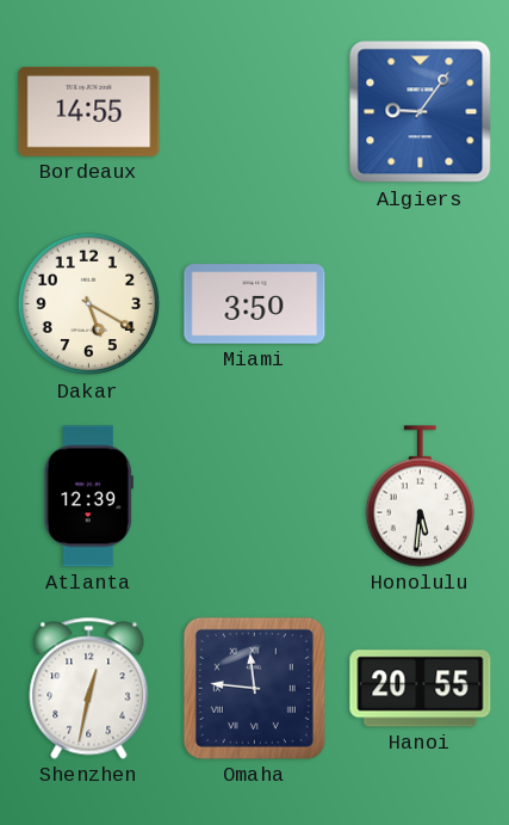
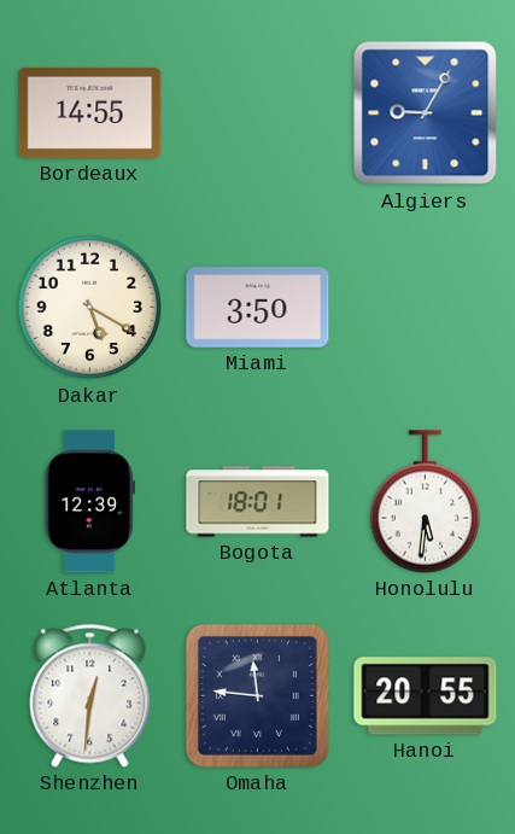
Algiers: 9:06 -> 9:05 (426, 113)
Bogota: none -> 18:01 (258, 502)
Shenzhen: 12:32 -> 12:31 (90, 696)
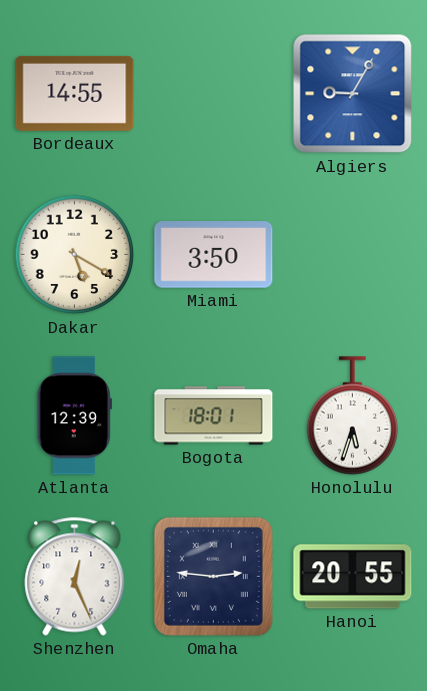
Honolulu: 5:31 -> 5:33 (353, 416)
Shenzhen: 12:31 -> 12:26 (75, 577)
Omaha: 11:46 -> 2:46 (213, 576)
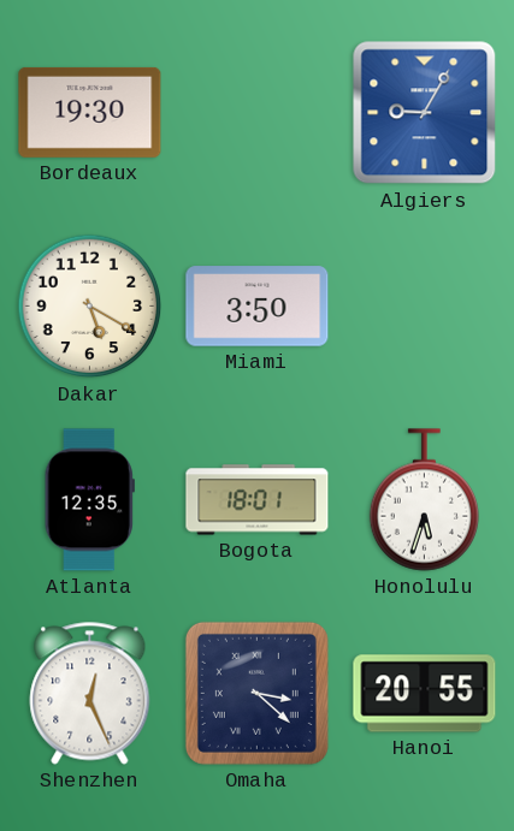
Bordeaux: 14:55 -> 19:30 (90, 112)
Atlanta: 12:39 -> 12:35 (89, 500)
Omaha: 2:46 -> 3:22 (256, 693)
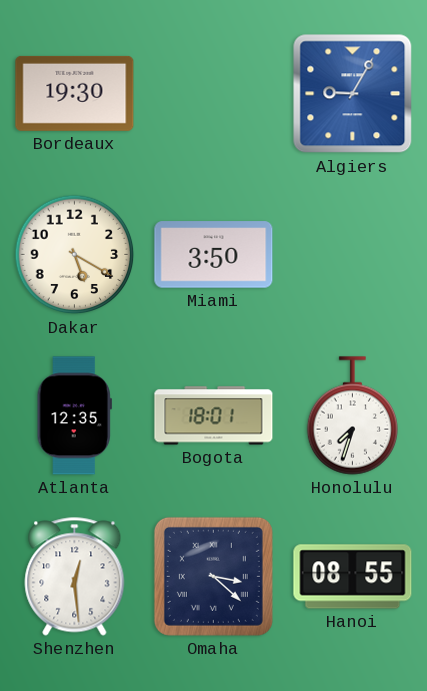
Honolulu: 5:33 -> 7:33 (353, 416)
Shenzhen: 12:26 -> 12:29 (75, 577)
Hanoi: 20:55 -> 08:55 (353, 577)
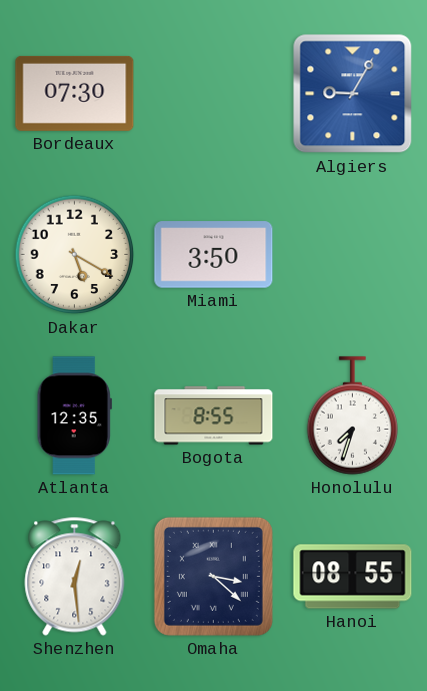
Bordeaux: 19:30 -> 07:30 (75, 93)
Bogota: 18:01 -> 8:55 (214, 416)
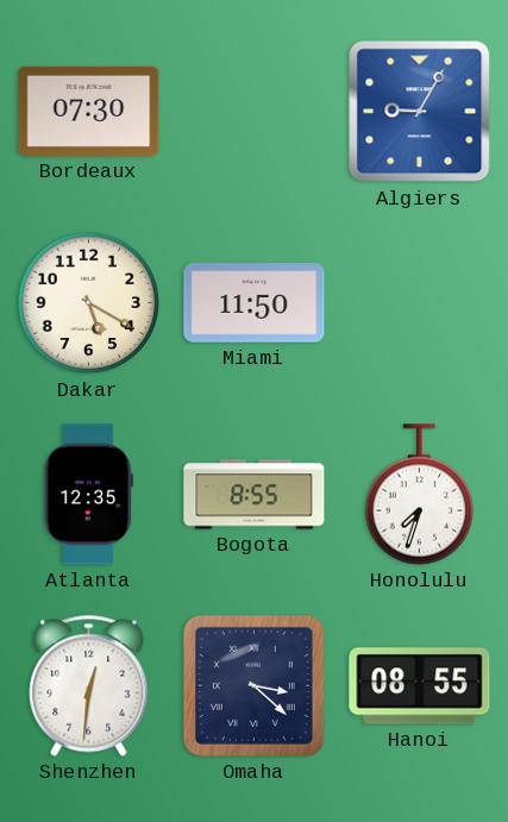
Miami: 3:50 -> 11:50 (255, 303)
Shenzhen: 12:29 -> 12:31 (89, 686)
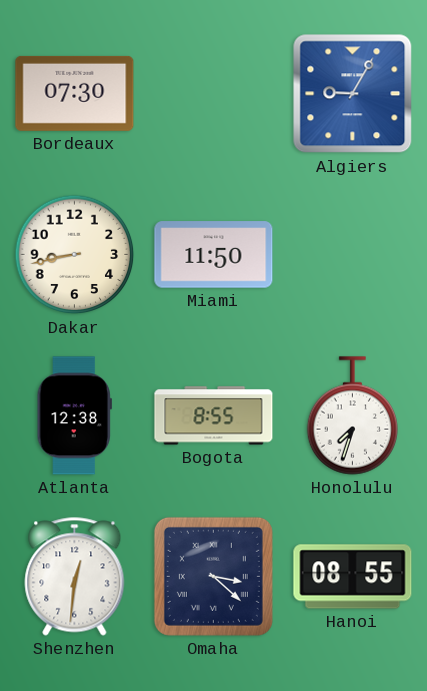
Dakar: 5:20 -> 8:43 (75, 255)
Atlanta: 12:35 -> 12:38 (74, 416)
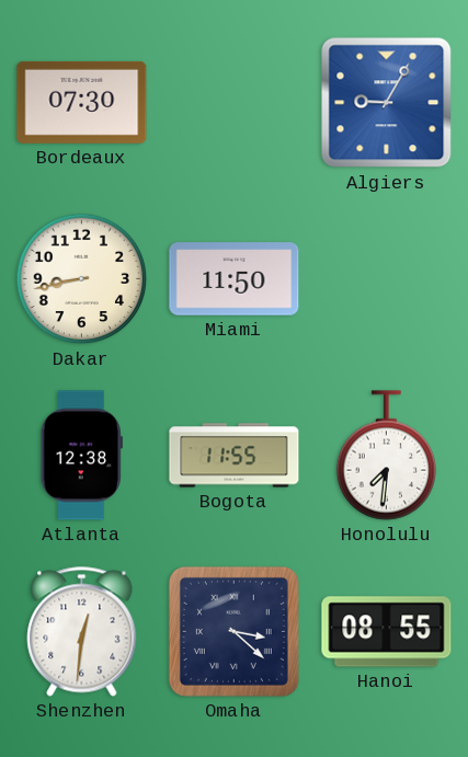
Bogota: 8:55 -> 11:55 (235, 456)
Honolulu: 7:33 -> 7:31 (387, 456)
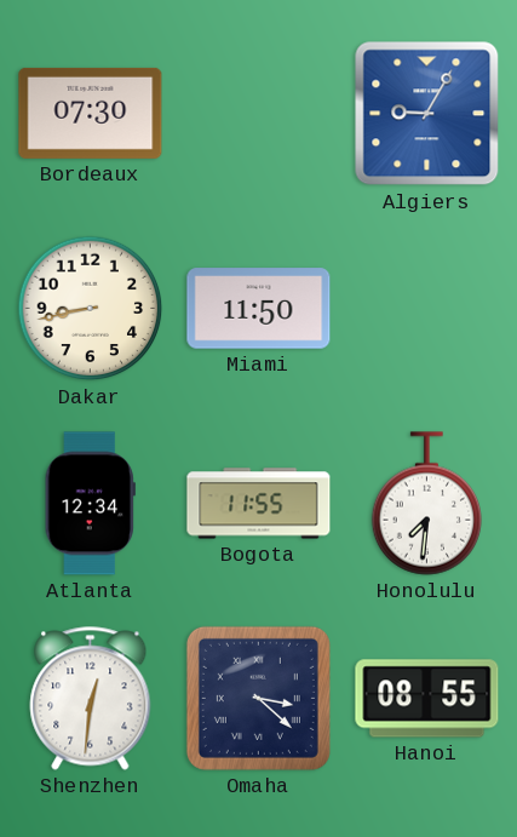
Atlanta: 12:38 -> 12:34 (90, 504)
